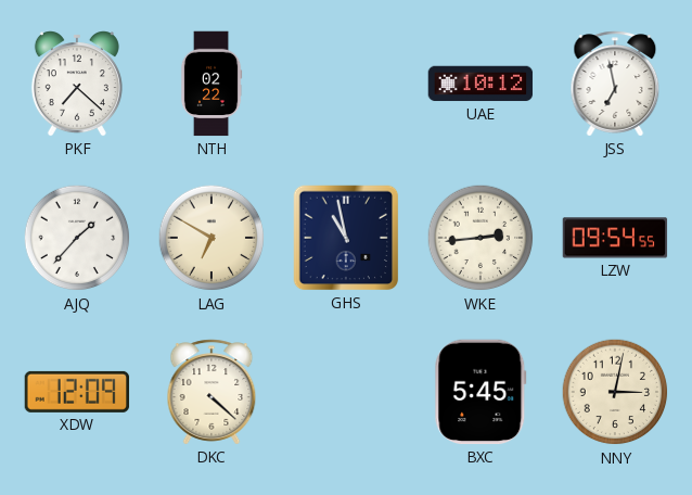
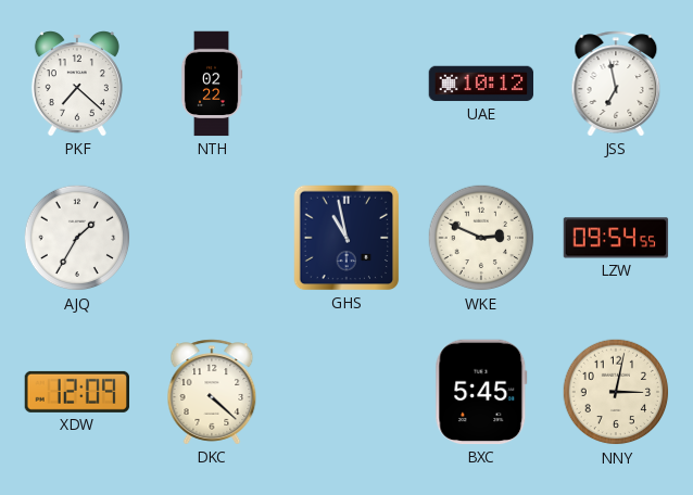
AJQ: 1:37 -> 1:35 (77, 238)
LAG: 6:50 -> none (212, 238)
WKE: 2:44 -> 2:49 (481, 238)
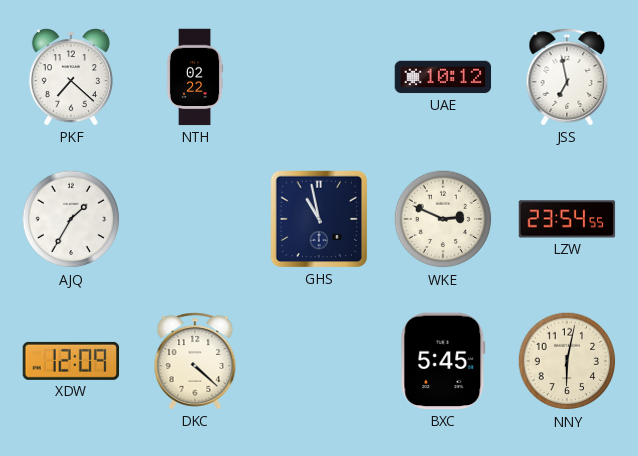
LZW: 09:54 -> 23:54 (567, 219)
NNY: 3:02 -> 6:02 (567, 361)
